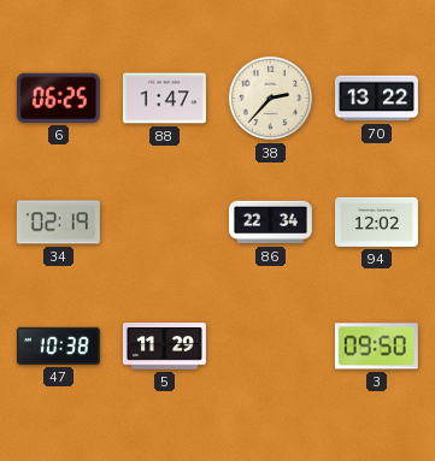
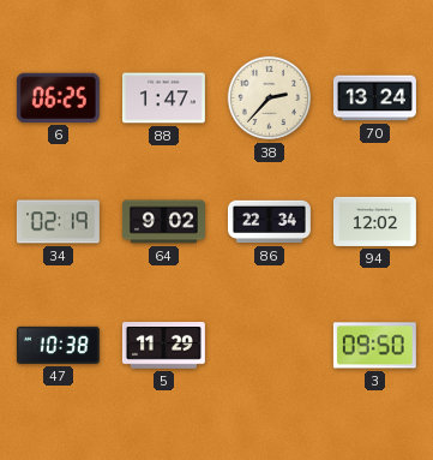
70: 13:22 -> 13:24 (374, 98)
64: none -> 9:02 (163, 222)
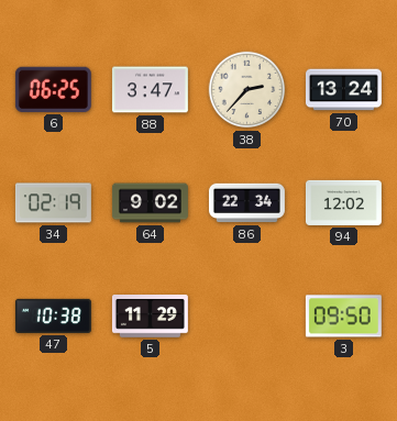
88: 1:47 -> 3:47 (150, 90)
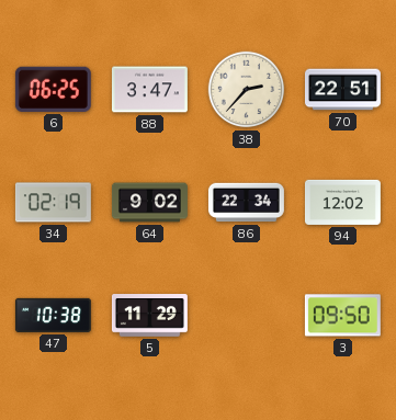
70: 13:24 -> 22:51 (342, 90)
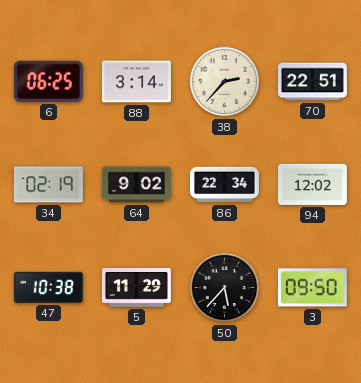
88: 3:47 -> 3:14 (136, 82)
50: none -> 5:37 (225, 288)
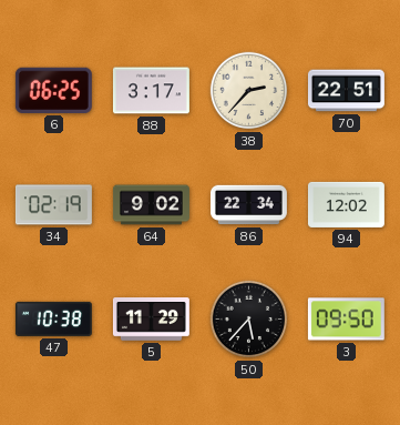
88: 3:14 -> 3:17 (151, 91)
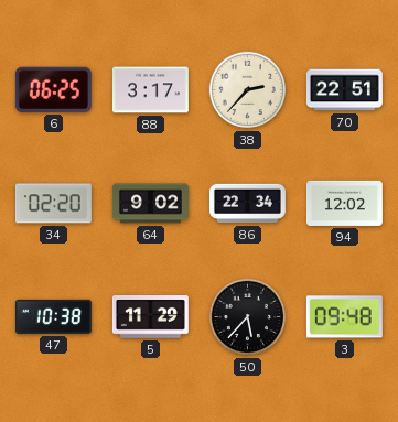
34: 02:19 -> 02:20 (53, 204)
3: 09:50 -> 09:48 (344, 317)
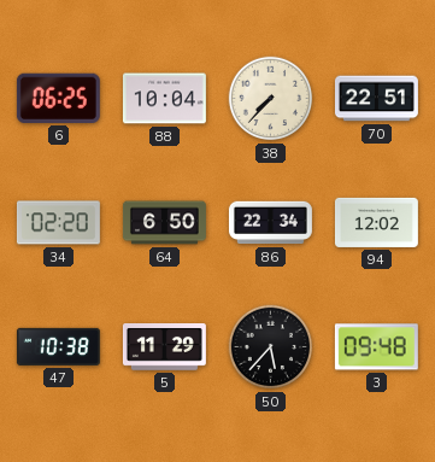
88: 3:17 -> 10:04 (164, 99)
38: 2:37 -> 7:37 (271, 99)
64: 9:02 -> 6:50 (164, 223)
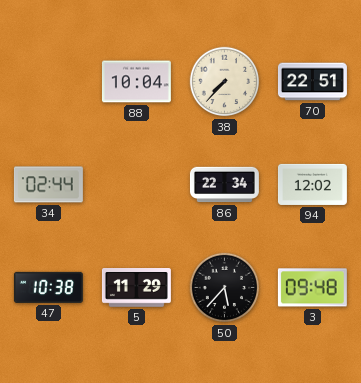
6: 06:25 -> none (58, 98)
34: 02:20 -> 02:44 (48, 185)
64: 6:50 -> none (164, 223)
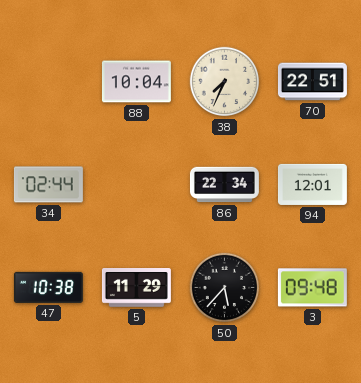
38: 7:37 -> 7:34 (225, 82)
94: 12:02 -> 12:01 (312, 184)
